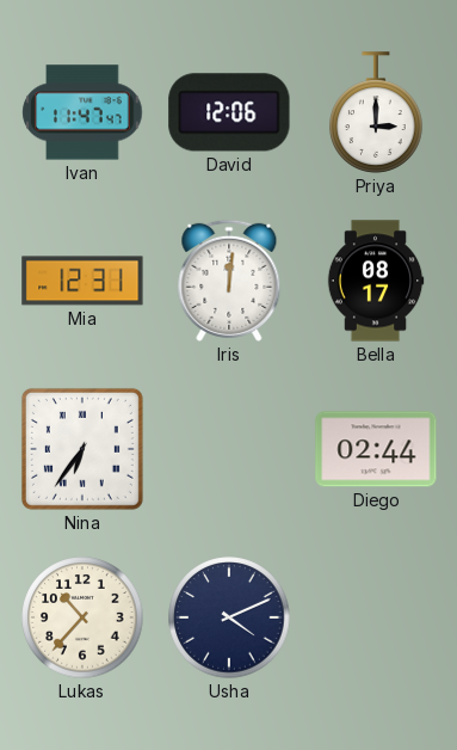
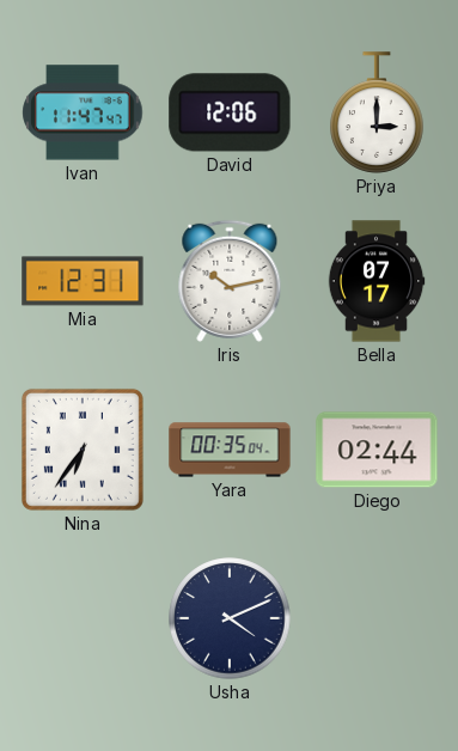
Iris: 12:01 -> 10:13 (230, 281)
Bella: 08:17 -> 07:17 (377, 281)
Yara: none -> 00:35 (230, 450)
Lukas: 10:37 -> none (82, 617)
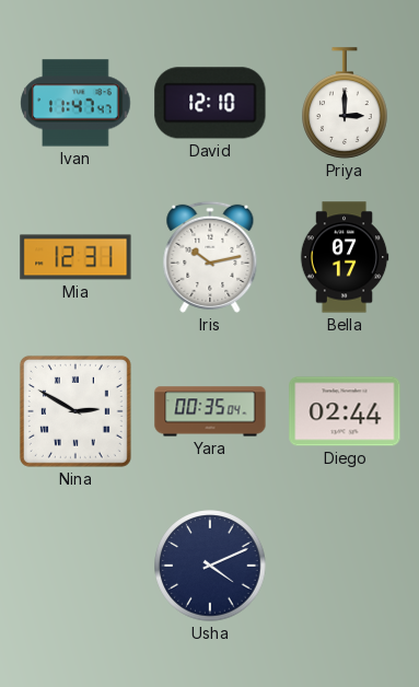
David: 12:06 -> 12:10 (210, 103)
Nina: 6:36 -> 2:50 (75, 411)
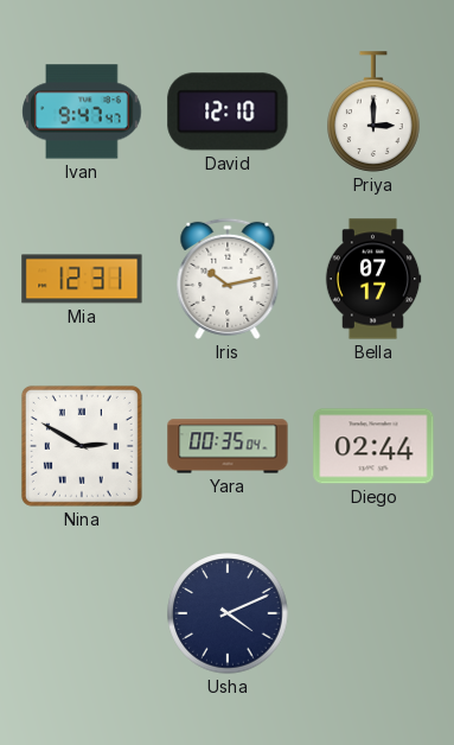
Ivan: 11:47 -> 9:47 (82, 112)
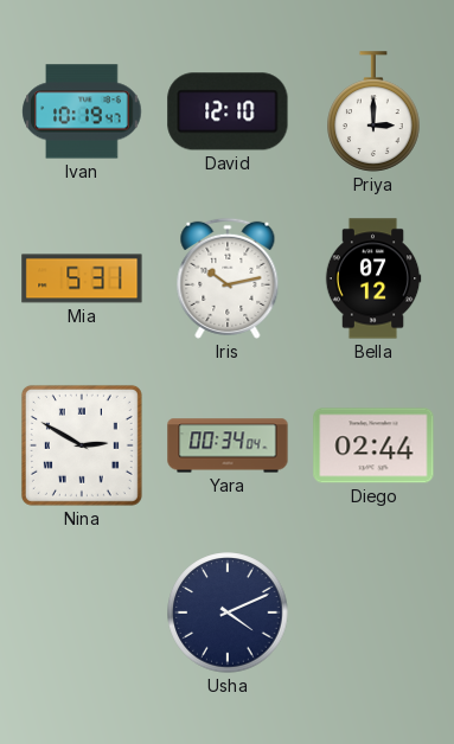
Ivan: 9:47 -> 10:19 (82, 111)
Mia: 12:31 -> 5:31 (82, 278)
Bella: 07:17 -> 07:12 (373, 278)
Yara: 00:35 -> 00:34 (228, 445)
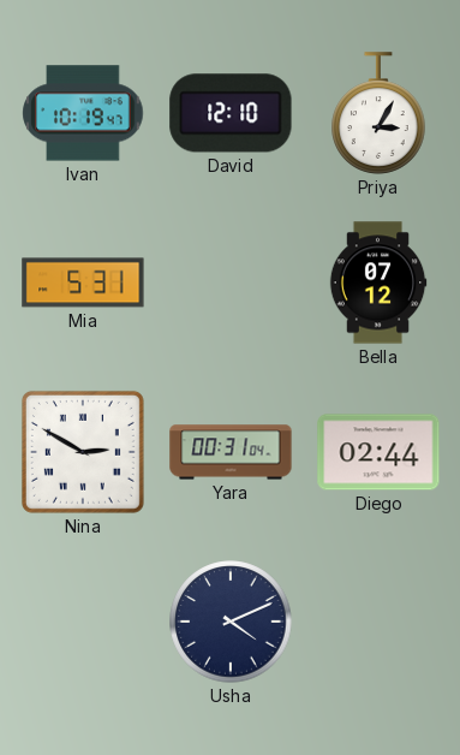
Priya: 3:00 -> 3:05 (378, 113)
Iris: 10:13 -> none (228, 278)
Yara: 00:34 -> 00:31 (231, 452)
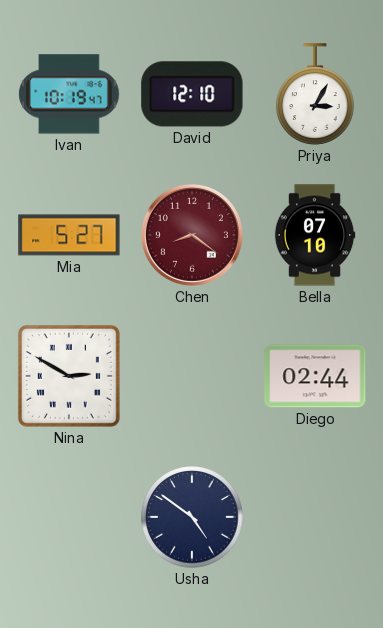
Mia: 5:31 -> 5:27 (69, 235)
Chen: none -> 8:21 (192, 235)
Bella: 07:12 -> 07:10 (315, 235)
Yara: 00:31 -> none (231, 452)
Usha: 4:11 -> 4:51 (192, 517)
